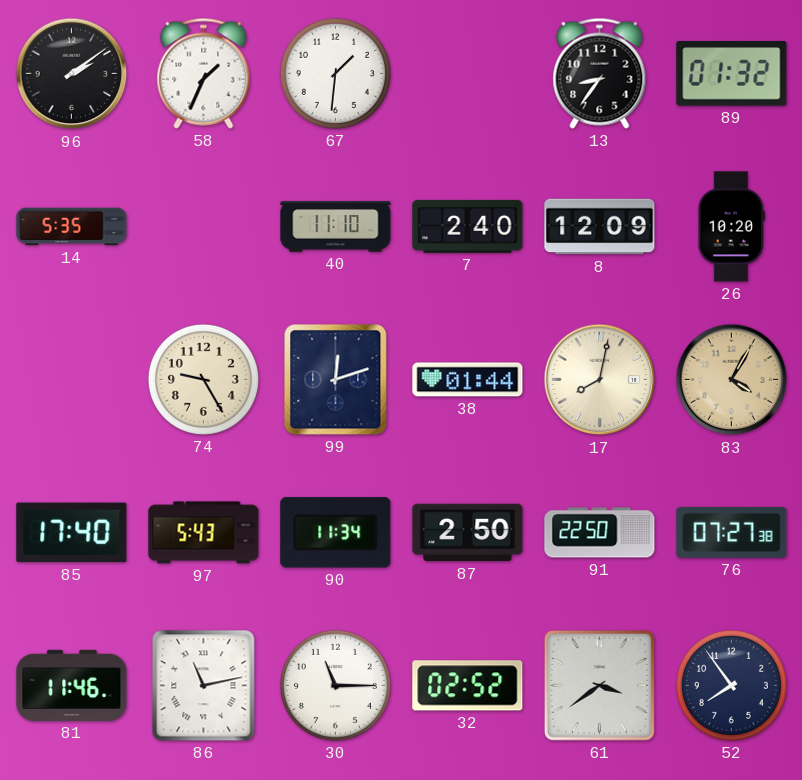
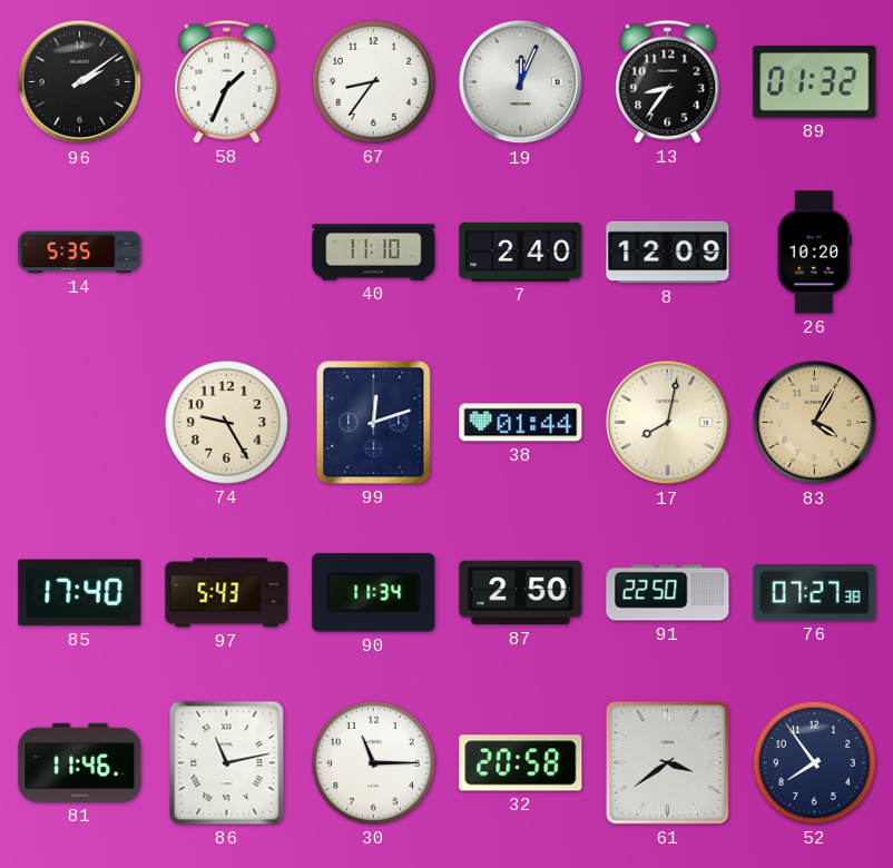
67: 1:31 -> 8:36 (373, 81)
19: none -> 12:04 (521, 82)
32: 02:52 -> 20:58 (521, 763)
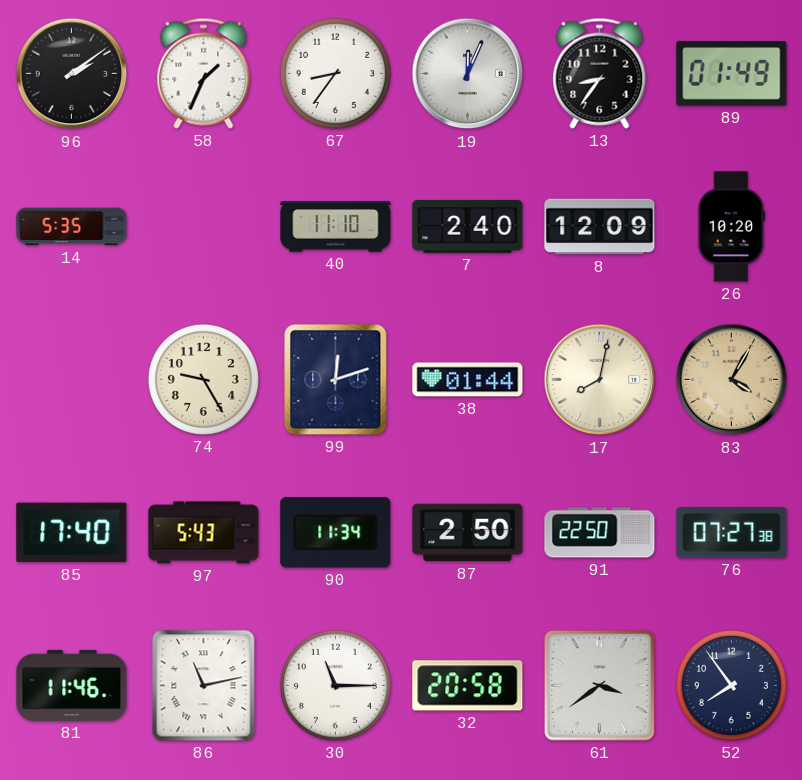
89: 01:32 -> 01:49 (732, 74)
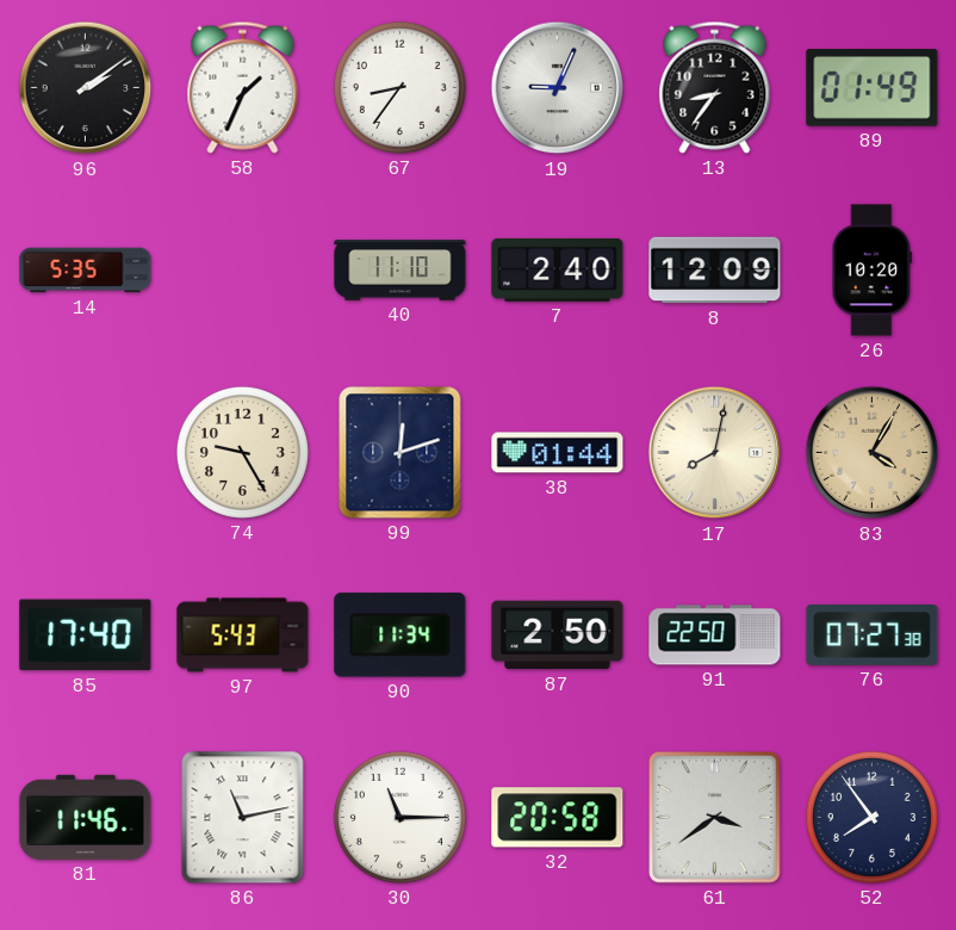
19: 12:04 -> 9:04 (558, 88)
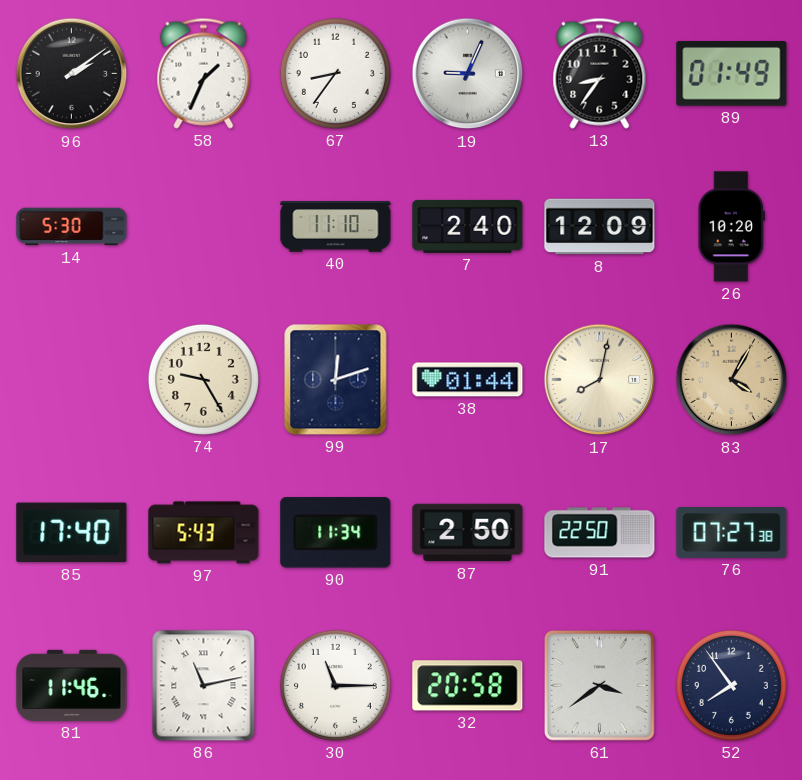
14: 5:35 -> 5:30 (72, 227)
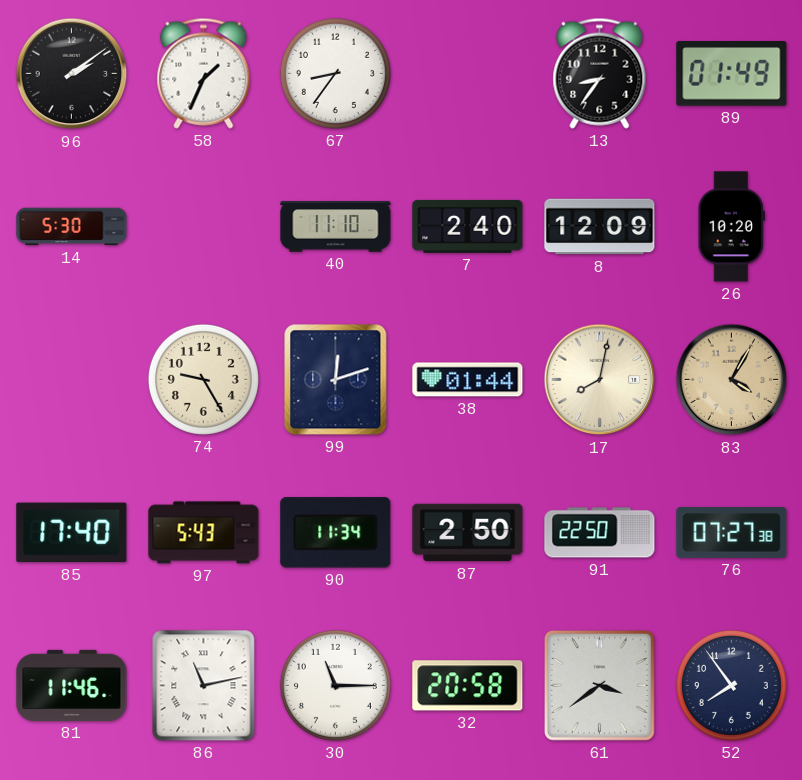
19: 9:04 -> none (468, 74)
